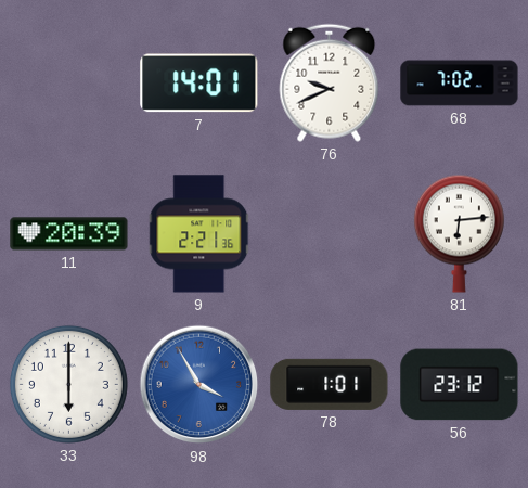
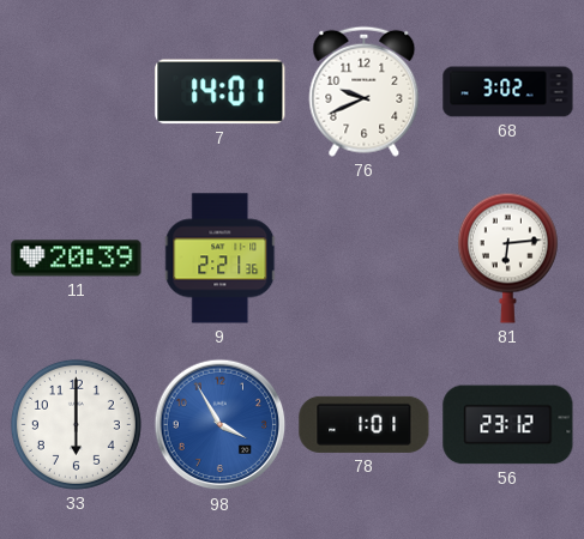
68: 7:02 -> 3:02 (508, 92)
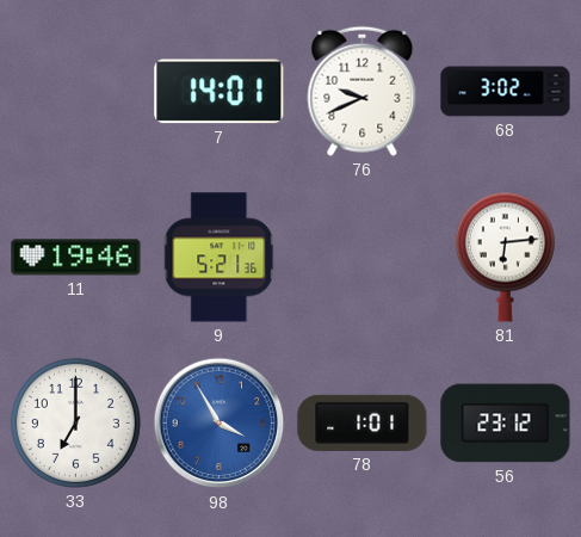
11: 20:39 -> 19:46 (76, 258)
9: 2:21 -> 5:21 (220, 258)
33: 6:00 -> 7:00 (75, 422)
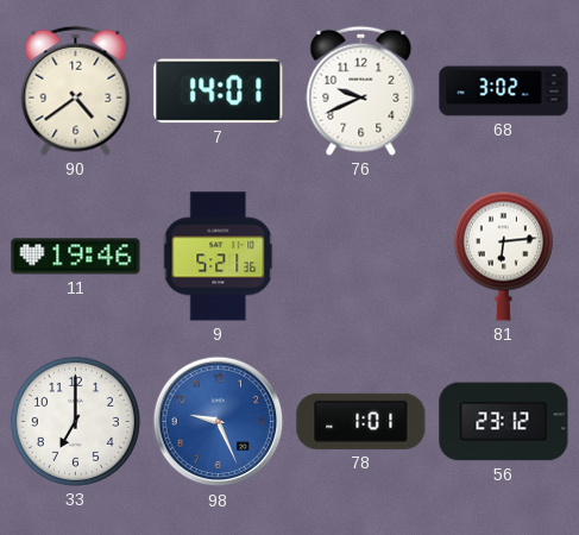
90: none -> 4:39 (76, 90)
98: 3:55 -> 9:26 (219, 422)
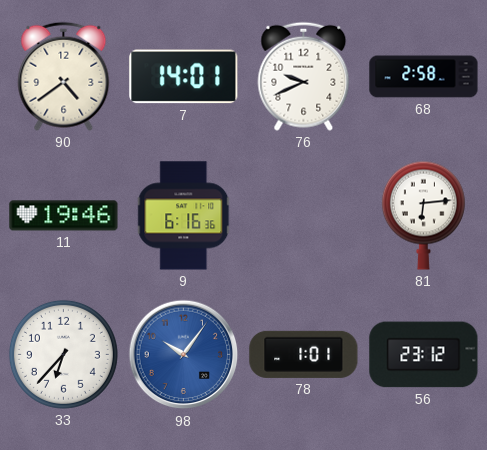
68: 3:02 -> 2:58 (424, 77)
9: 5:21 -> 6:16 (184, 216)
33: 7:00 -> 6:37 (63, 354)
98: 9:26 -> 10:06 (184, 355)
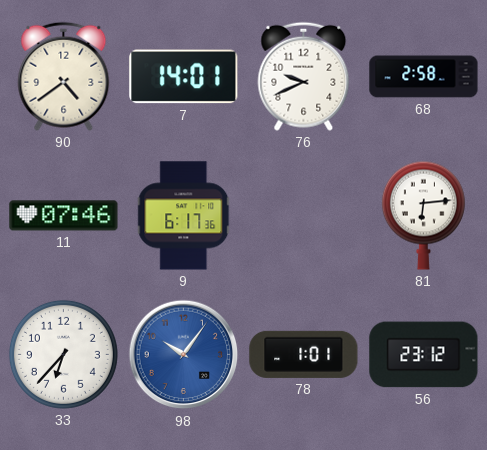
11: 19:46 -> 07:46 (64, 216)
9: 6:16 -> 6:17 (184, 216)
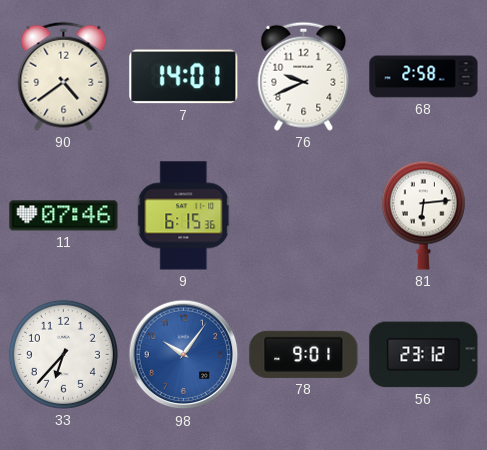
9: 6:17 -> 6:15 (184, 216)
78: 1:01 -> 9:01 (304, 354)
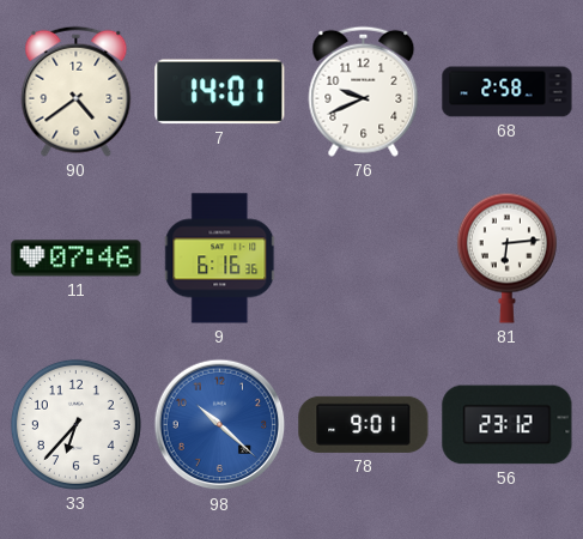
9: 6:15 -> 6:16 (220, 259)
98: 10:06 -> 10:22 (220, 425)
